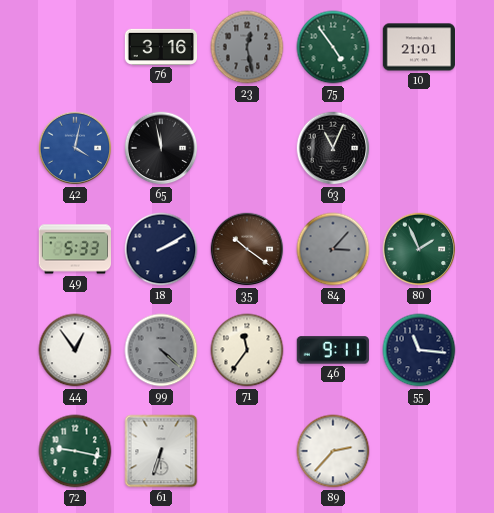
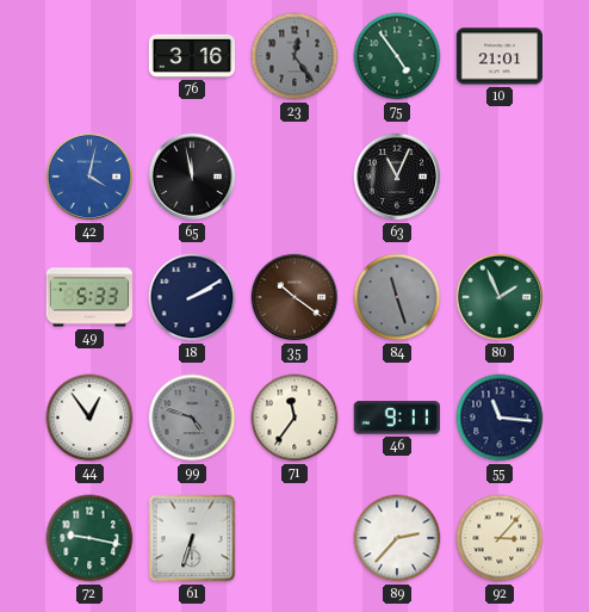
23: 12:28 -> 12:24 (294, 56)
84: 3:07 -> 11:27 (397, 297)
99: 4:22 -> 4:48 (192, 418)
92: none -> 3:07 (500, 538)
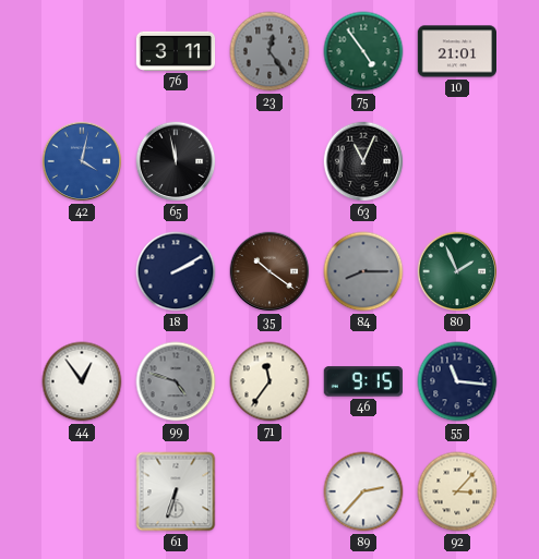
76: 3:16 -> 3:11 (176, 51)
49: 5:33 -> none (89, 297)
84: 11:27 -> 8:15 (363, 271)
46: 9:11 -> 9:15 (363, 381)
72: 9:17 -> none (89, 538)
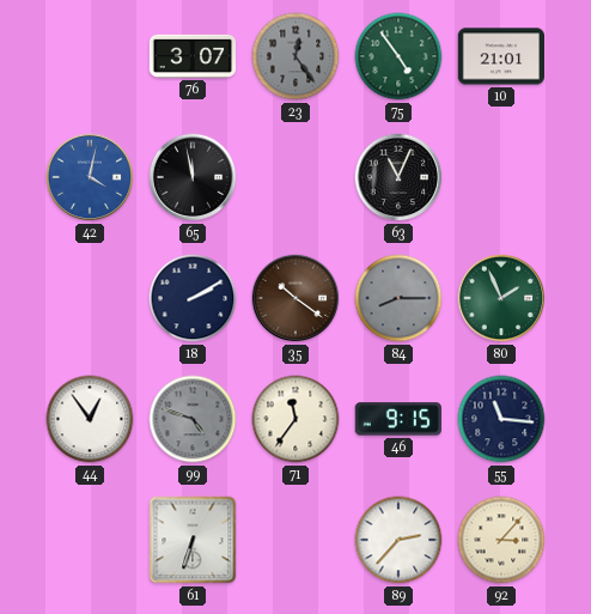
76: 3:11 -> 3:07 (193, 56)
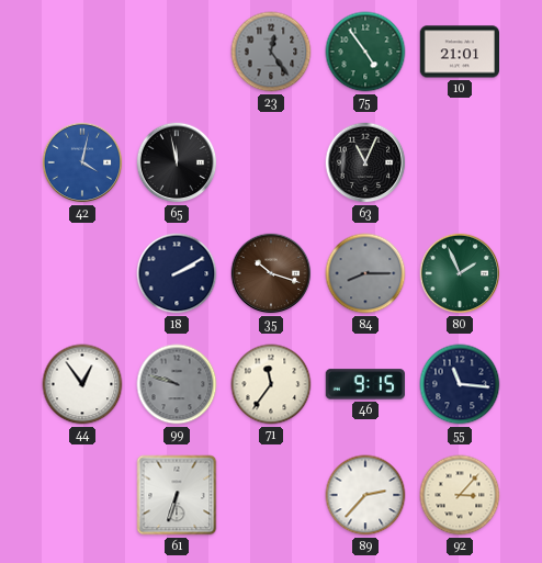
76: 3:07 -> none (193, 56)
35: 10:21 -> 10:18 (271, 273)
99: 4:48 -> 9:48 (177, 384)
